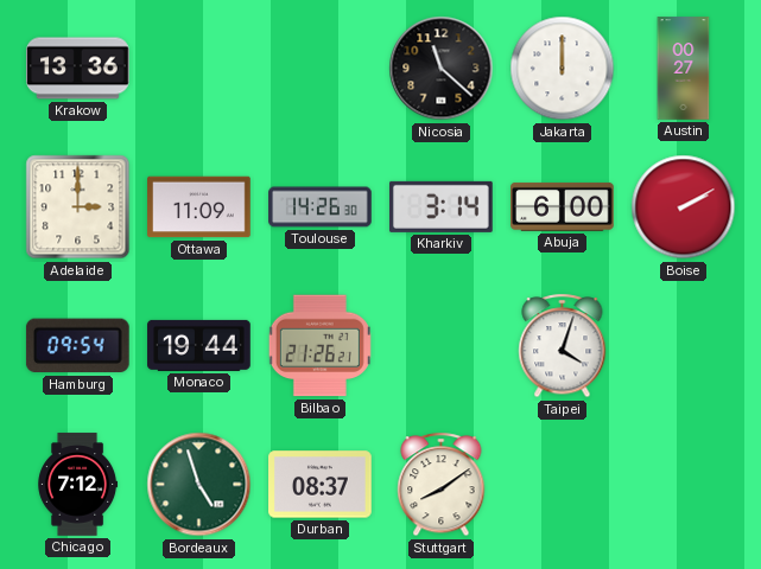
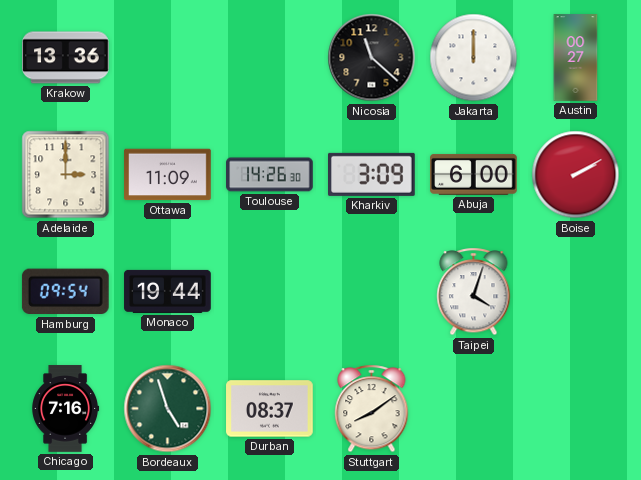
Kharkiv: 3:14 -> 3:09 (372, 174)
Bilbao: 21:26 -> none (319, 346)
Chicago: 7:12 -> 7:16 (66, 409)
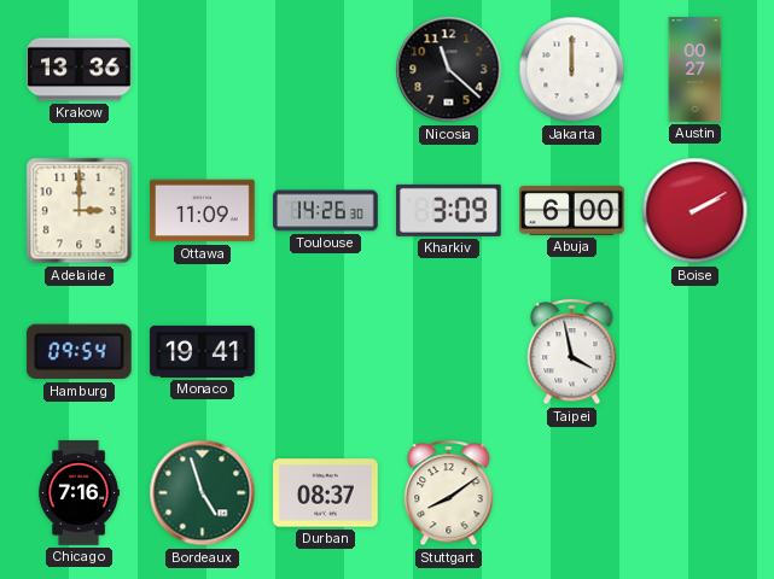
Monaco: 19:44 -> 19:41 (203, 351)
Taipei: 4:03 -> 3:58 (572, 352)
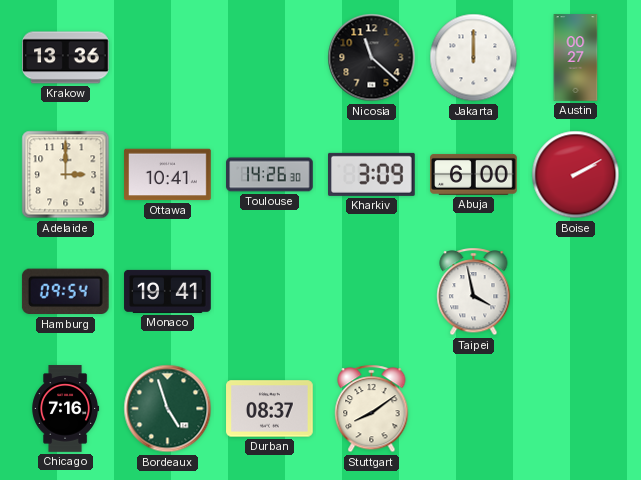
Ottawa: 11:09 -> 10:41 (168, 175)
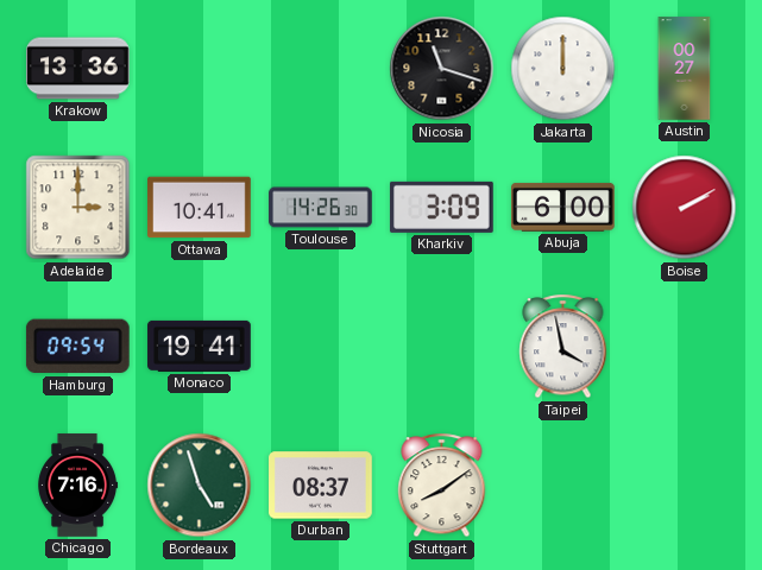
Nicosia: 11:22 -> 11:18 (442, 69)
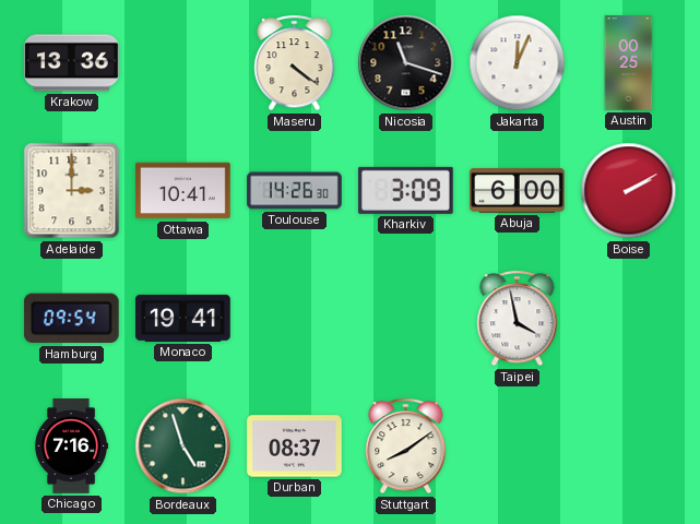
Maseru: none -> 4:21 (295, 63)
Jakarta: 12:00 -> 12:04 (518, 63)
Austin: 00:27 -> 00:25 (629, 63)
